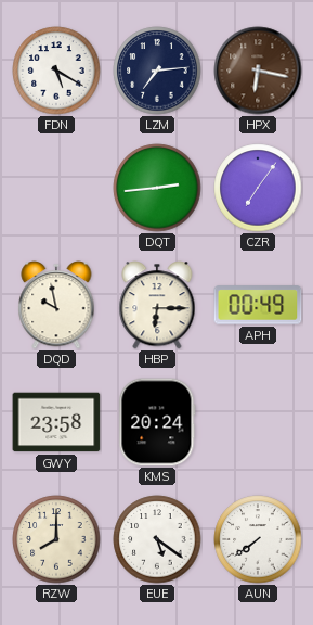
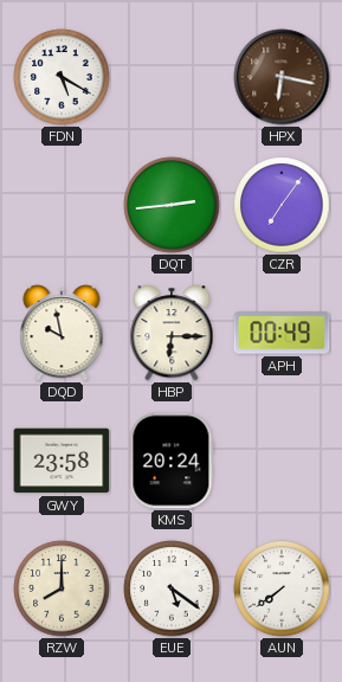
LZM: 7:14 -> none (157, 71)
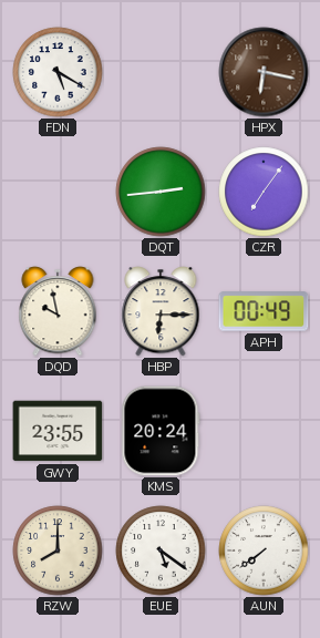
GWY: 23:58 -> 23:55 (58, 431)
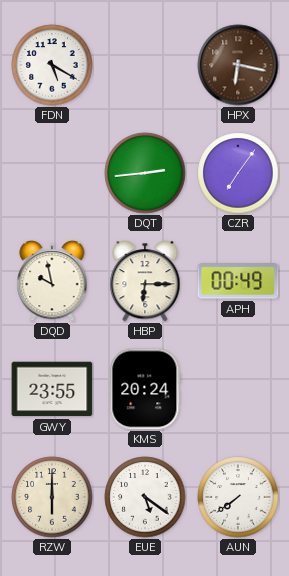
RZW: 8:00 -> 6:00 (52, 497)
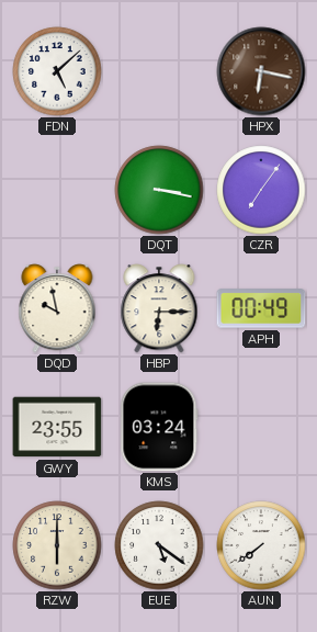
FDN: 5:20 -> 5:08 (57, 71)
DQT: 2:44 -> 3:17 (159, 190)
KMS: 20:24 -> 03:24 (159, 427)
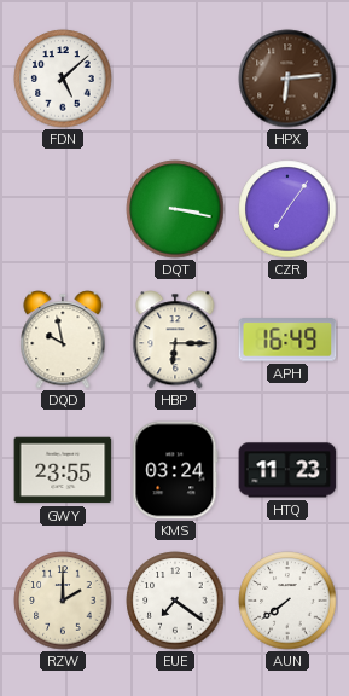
HPX: 6:17 -> 6:14 (287, 79)
APH: 00:49 -> 16:49 (287, 340)
HTQ: none -> 11:23 (287, 470)
RZW: 6:00 -> 2:00 (63, 601)
EUE: 5:21 -> 7:21 (175, 601)
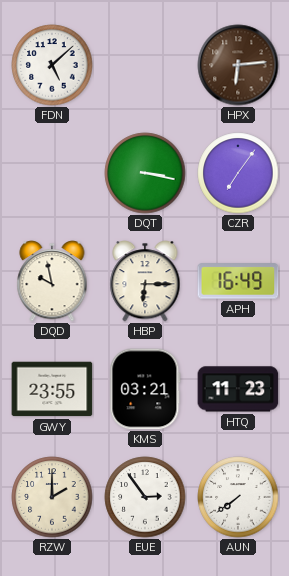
KMS: 03:24 -> 03:21 (145, 389)
EUE: 7:21 -> 2:54 (145, 497)
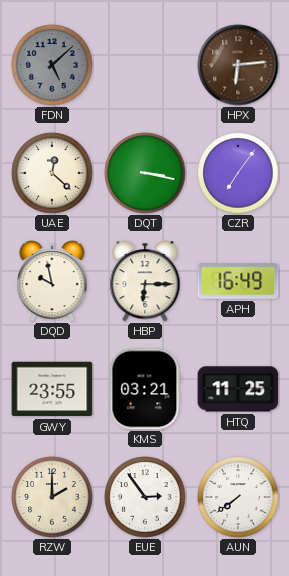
FDN dial: white -> grey (52, 65)
UAE: none -> 12:22 (52, 173)
HTQ: 11:23 -> 11:25 (238, 389)
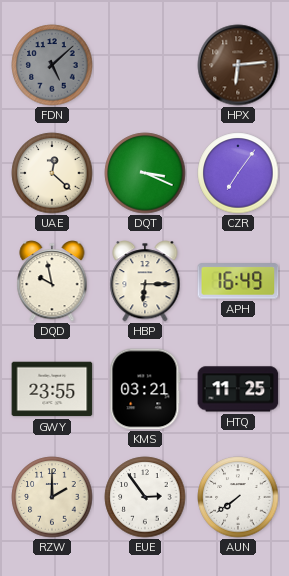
DQT: 3:17 -> 3:19 (145, 173)
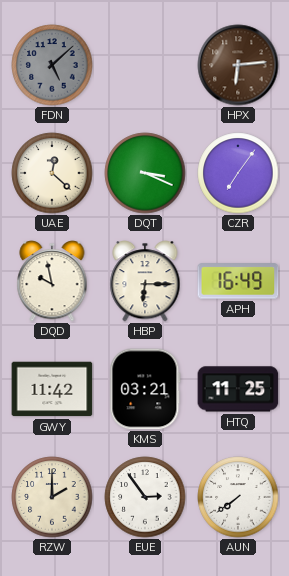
GWY: 23:55 -> 11:42 (52, 389)
